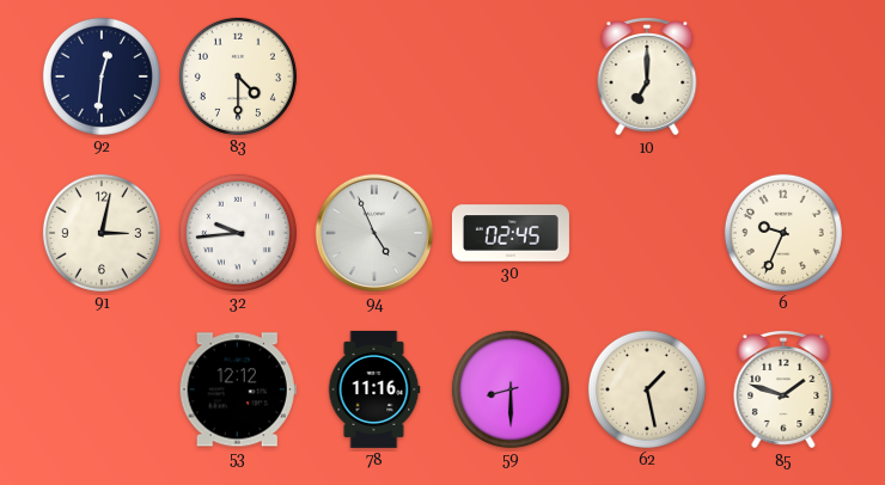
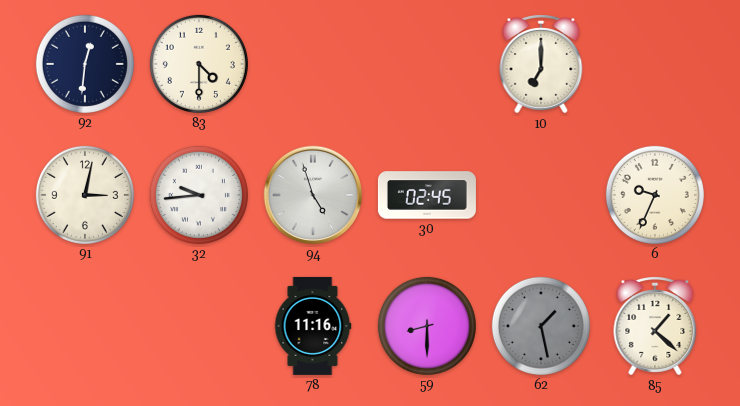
94: 4:56 -> 4:57 (313, 195)
53: 12:12 -> none (238, 389)
62 dial: cream -> grey (541, 326)
85: 1:48 -> 1:22 (655, 326)
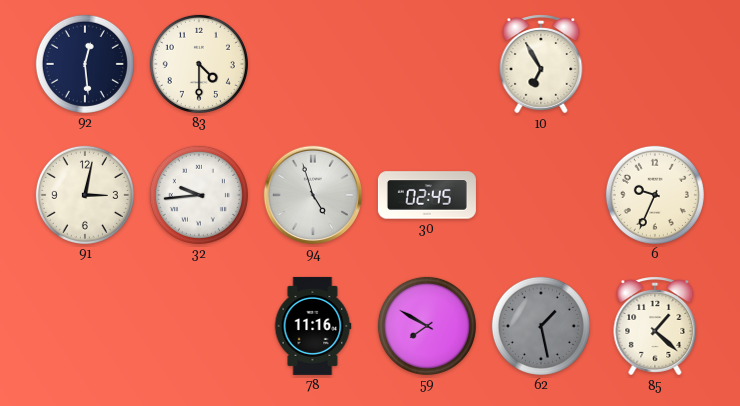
92: 12:31 -> 12:29 (85, 64)
10: 7:00 -> 6:55 (541, 64)
59: 8:30 -> 7:50 (427, 326)
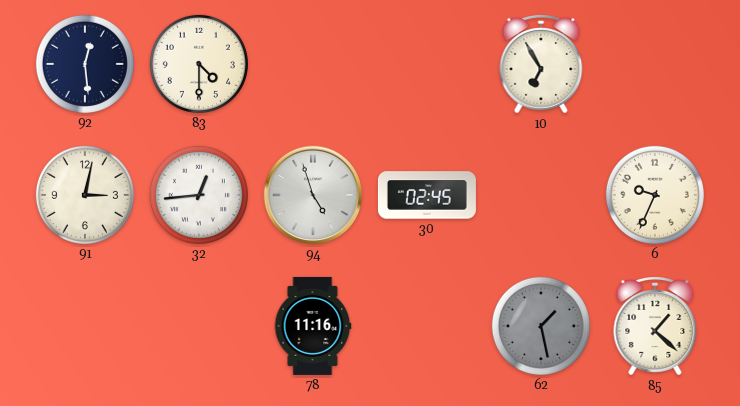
32: 9:44 -> 12:44 (199, 195)
59: 7:50 -> none (427, 326)
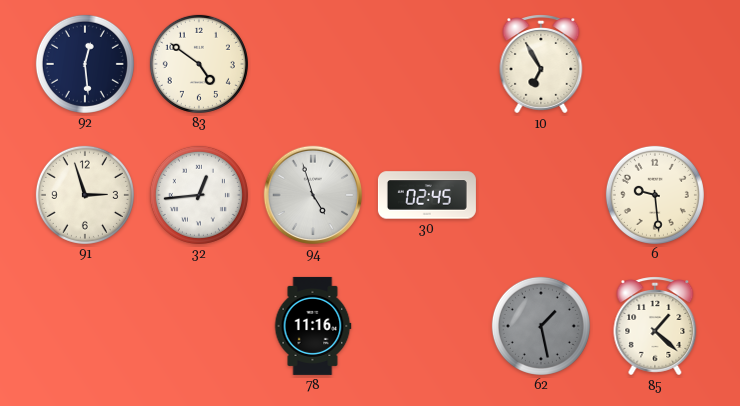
83: 4:30 -> 4:51 (199, 64)
91: 3:02 -> 2:57 (85, 195)
6: 9:34 -> 9:29 (655, 195)
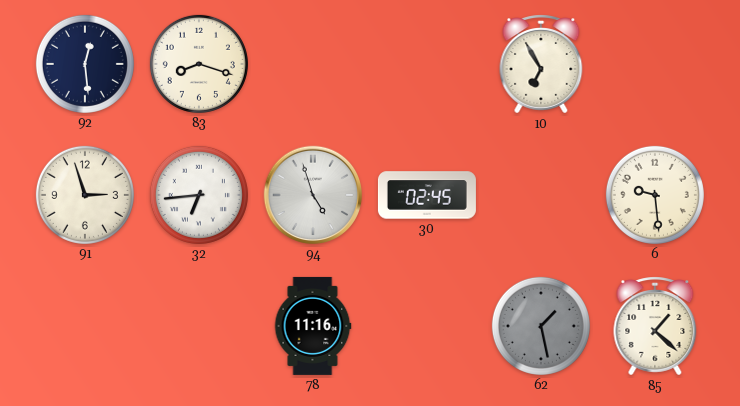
83: 4:51 -> 8:18 (199, 64)
32: 12:44 -> 6:44 (199, 195)
